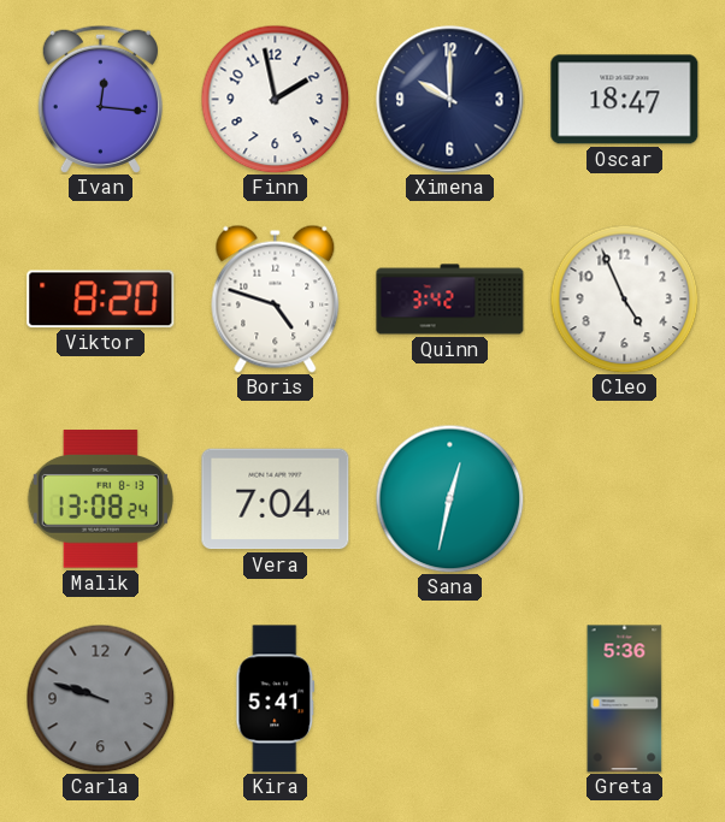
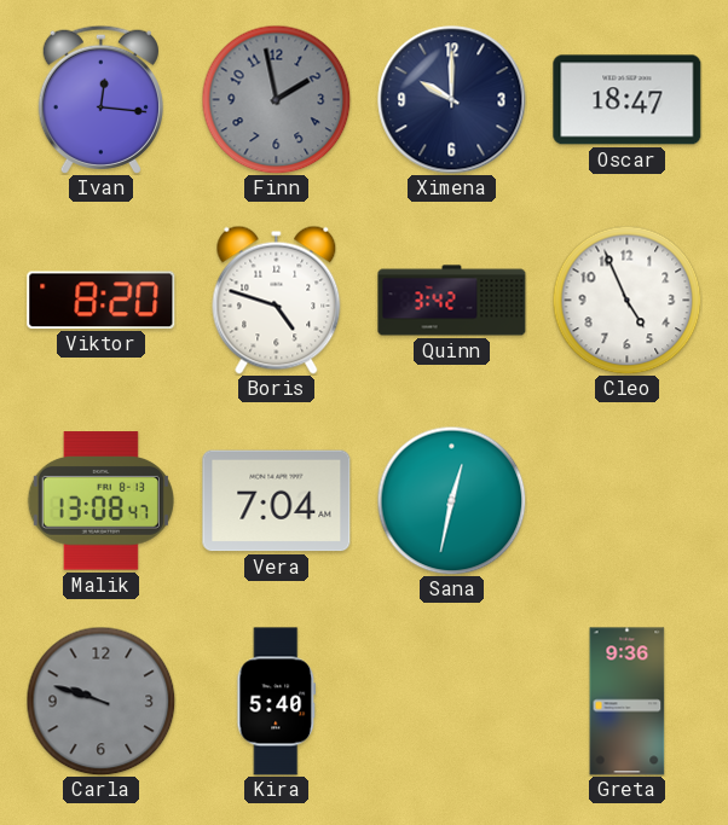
Finn dial: white -> grey (276, 99)
Malik: 13:08:24 -> 13:08:47 (100, 501)
Kira: 5:41 -> 5:40 (277, 702)
Greta: 5:36 -> 9:36 (628, 702)
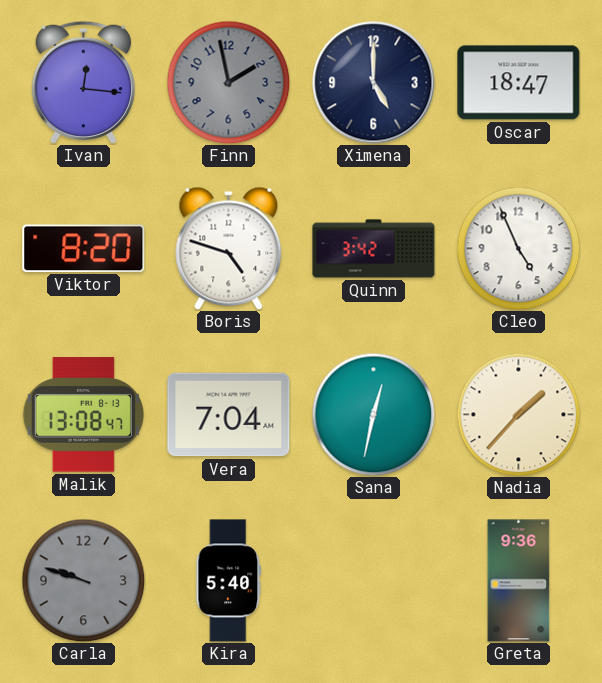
Ximena: 10:00 -> 5:00 (374, 83)
Nadia: none -> 1:37 (518, 414)
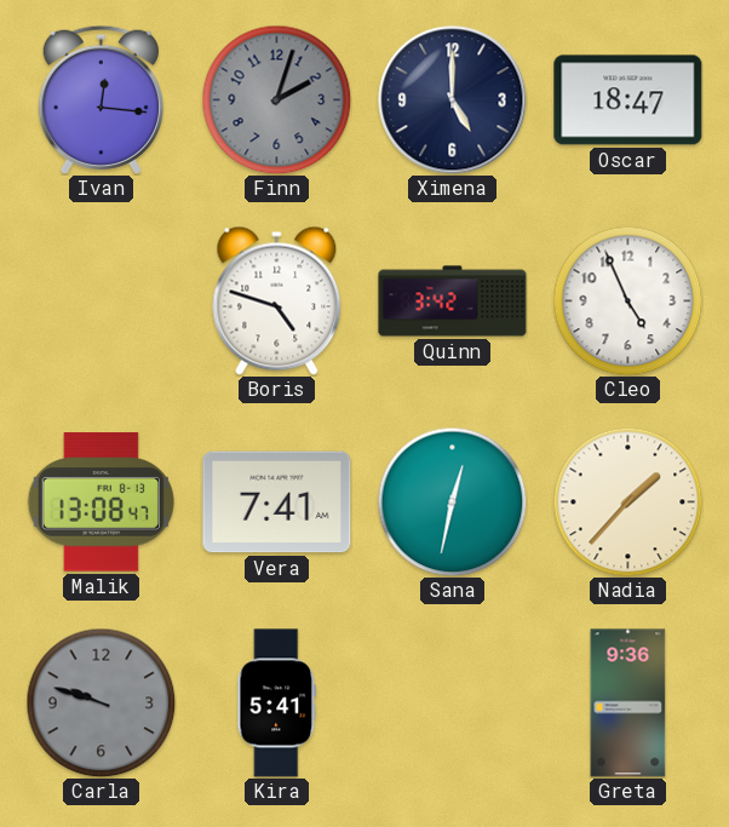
Finn: 1:58 -> 2:03 (276, 99)
Viktor: 8:20 -> none (84, 248)
Vera: 7:04 -> 7:41 (277, 502)
Kira: 5:40 -> 5:41 (277, 703)
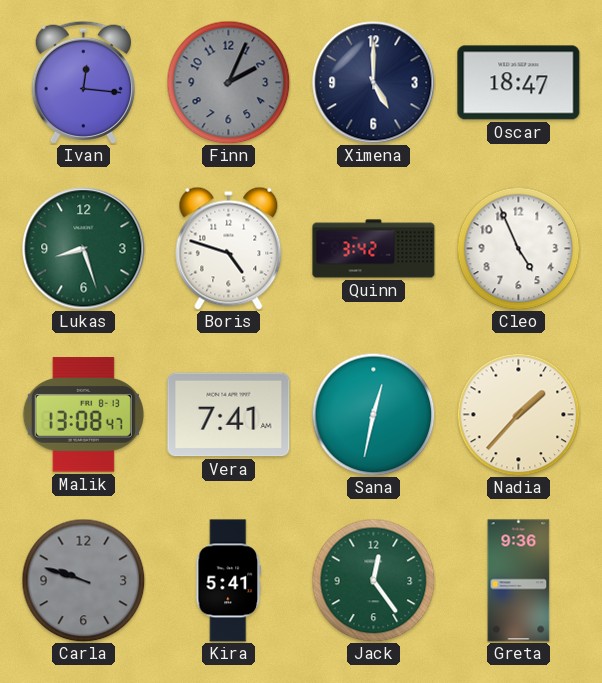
Finn: 2:03 -> 2:04 (228, 82)
Lukas: none -> 8:27 (84, 249)
Jack: none -> 12:24 (373, 580)
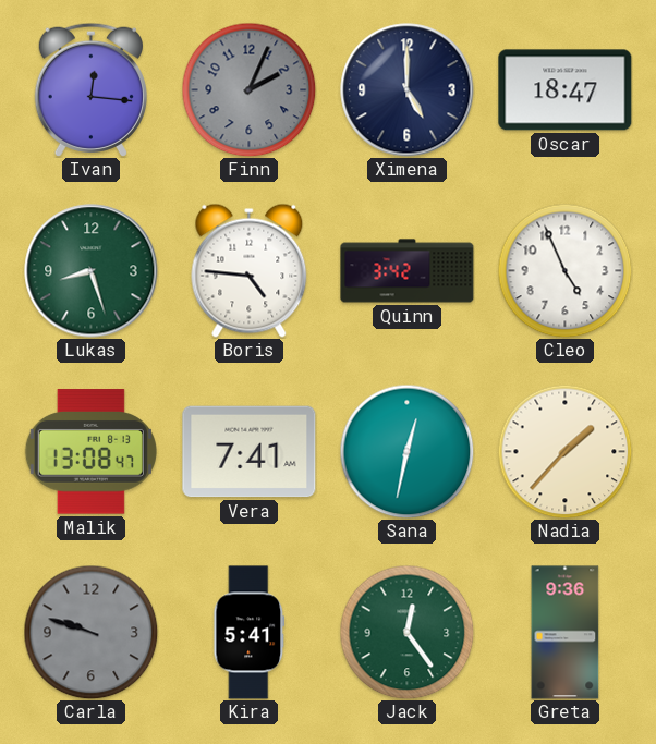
Boris: 4:48 -> 4:46 (250, 270)
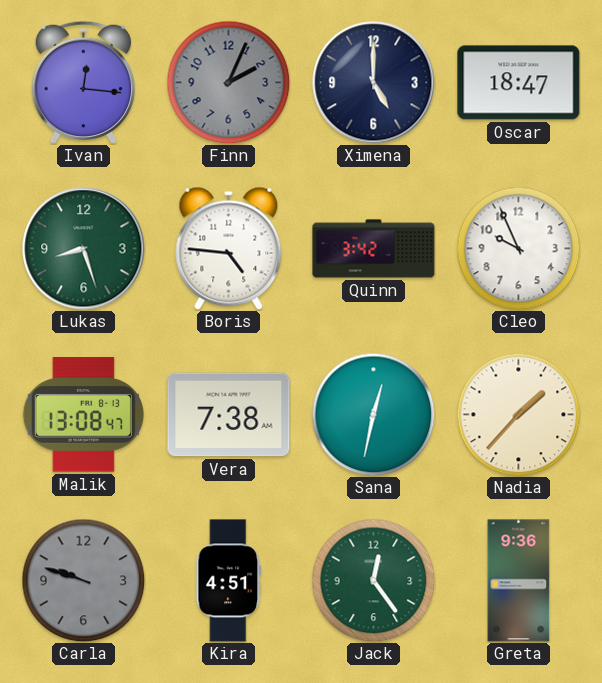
Cleo: 4:56 -> 9:56 (518, 248)
Vera: 7:41 -> 7:38 (229, 415)
Kira: 5:41 -> 4:51 (229, 581)
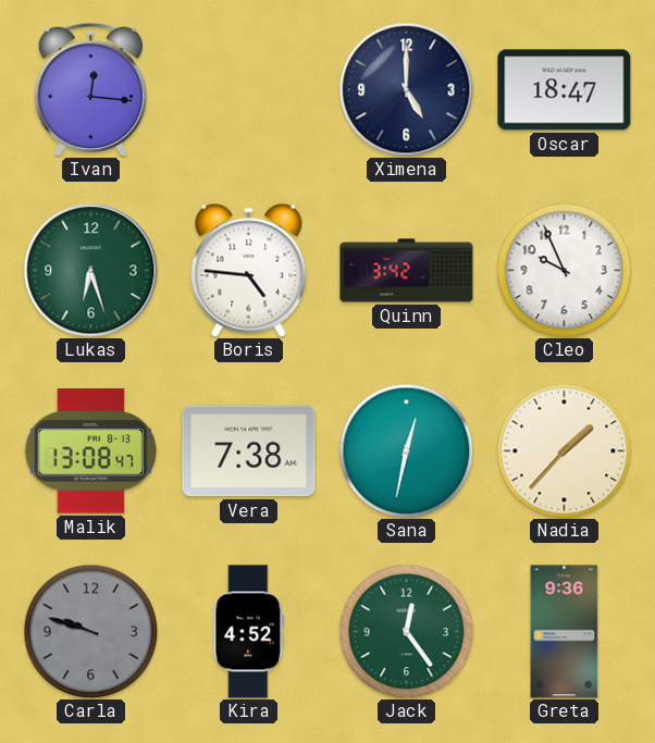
Finn: 2:04 -> none (228, 82)
Lukas: 8:27 -> 6:27 (91, 271)
Kira: 4:51 -> 4:52 (249, 632)
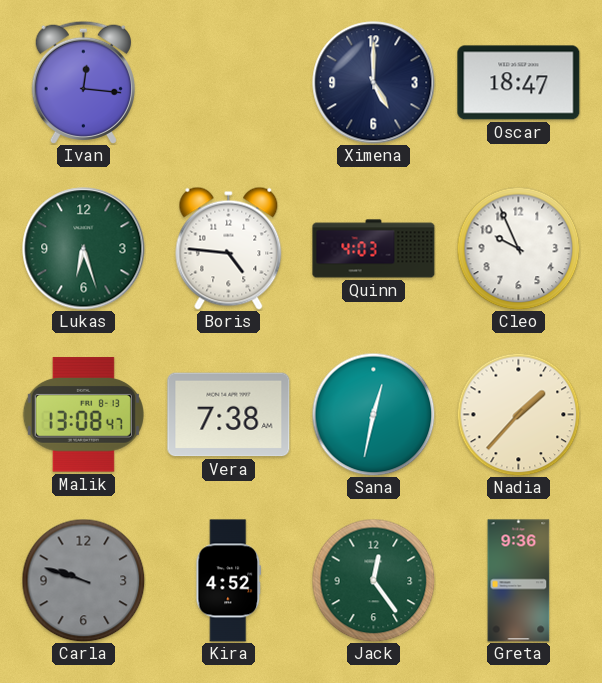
Quinn: 3:42 -> 4:03 (374, 249)
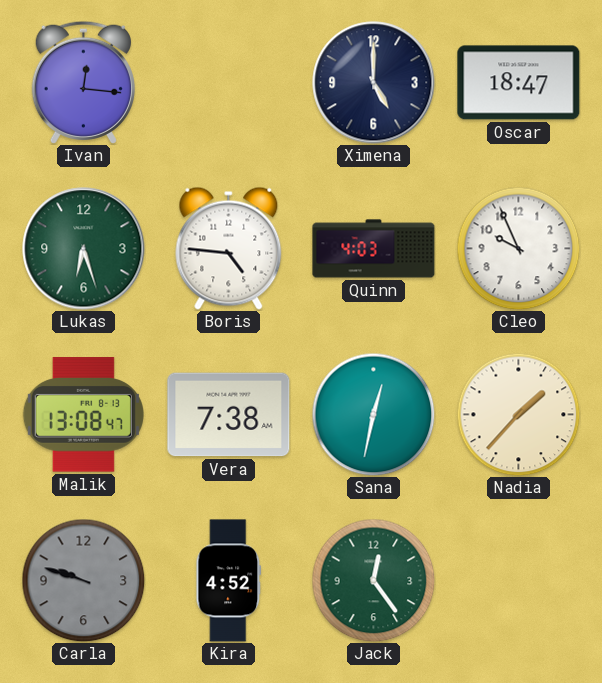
Greta: 9:36 -> none (519, 581)
